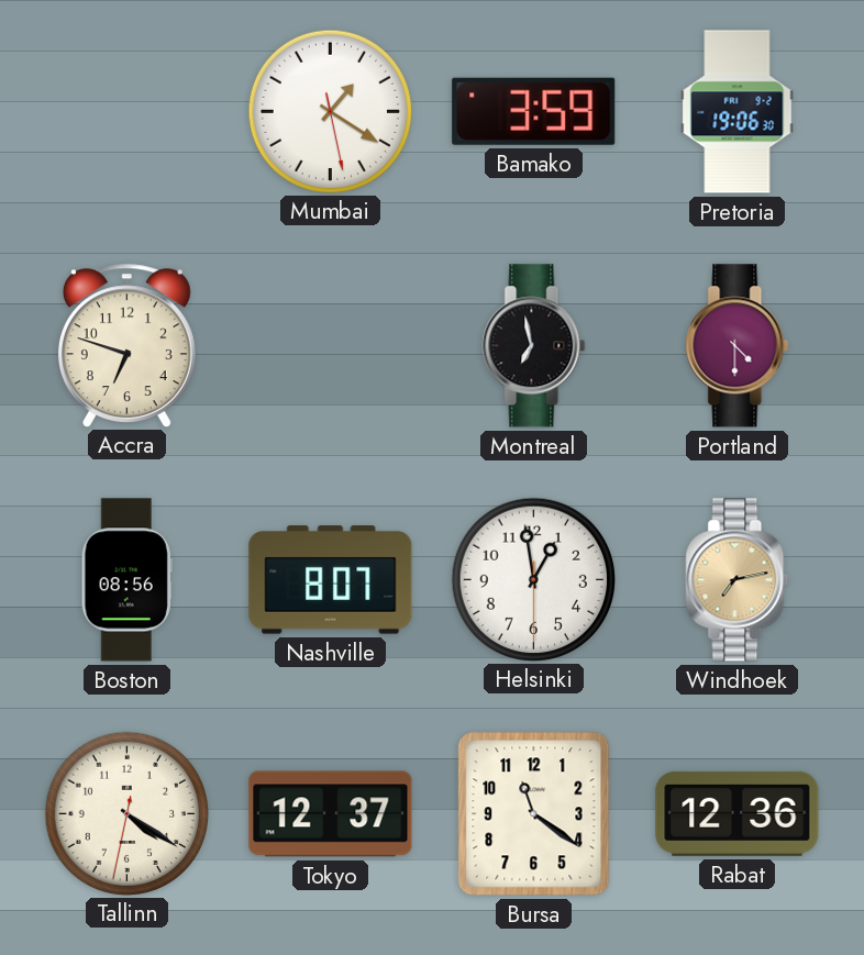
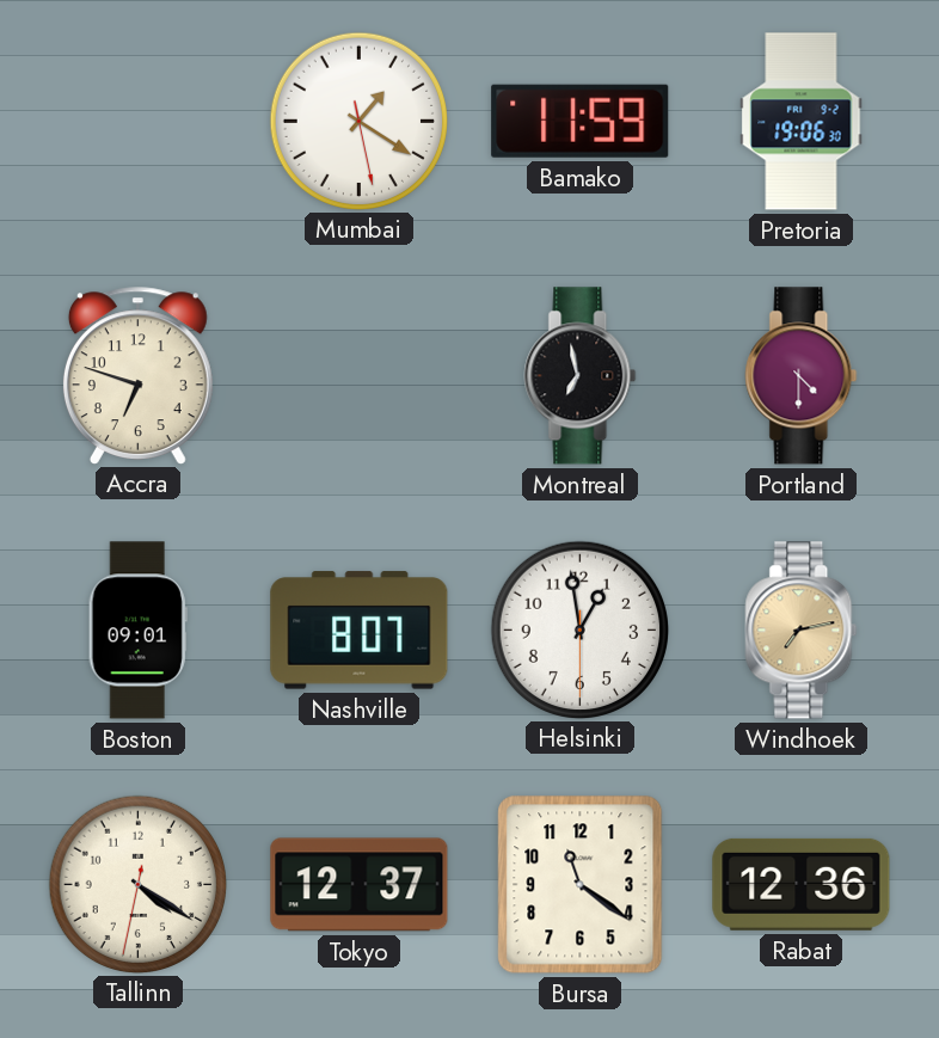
Bamako: 3:59 -> 11:59 (581, 121)
Boston: 08:56 -> 09:01 (137, 631)
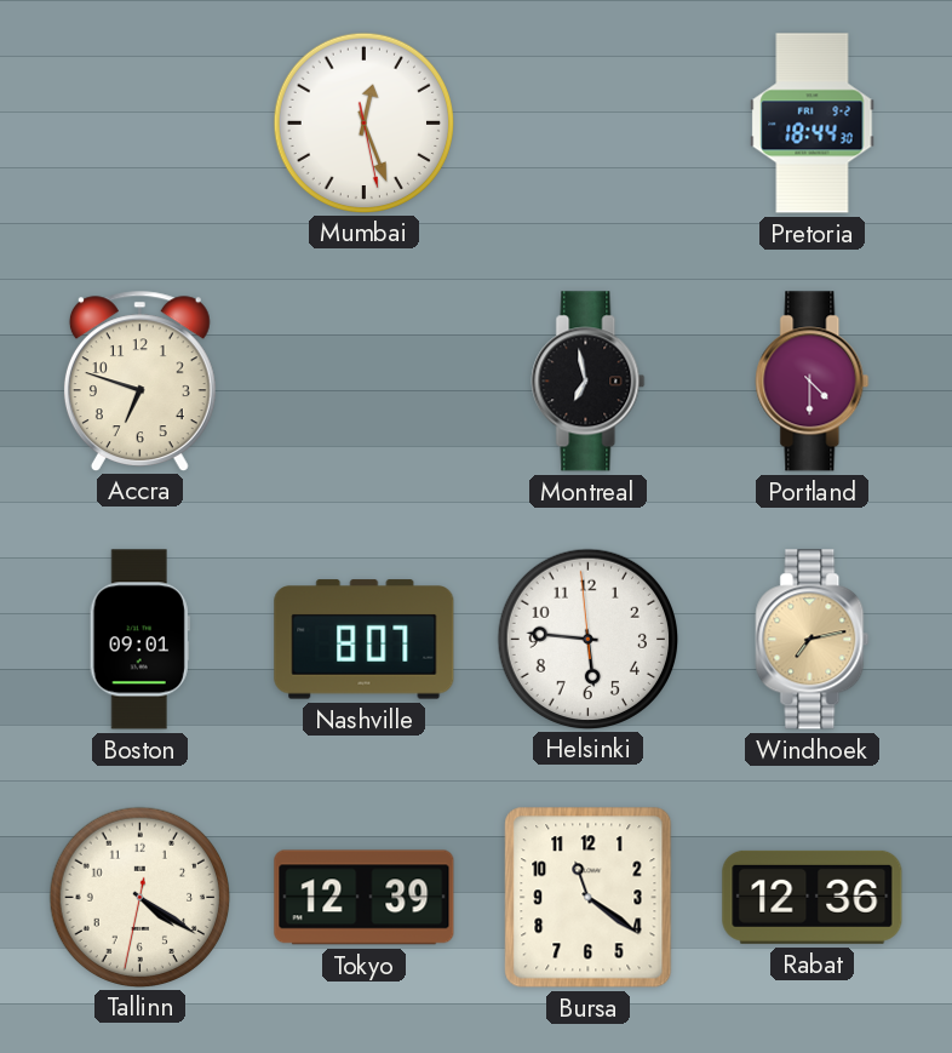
Mumbai: 1:20 -> 12:26 (363, 122)
Bamako: 11:59 -> none (581, 121)
Pretoria: 19:06 -> 18:44 (813, 124)
Helsinki: 12:58 -> 5:45 (587, 639)
Tokyo: 12:37 -> 12:39 (365, 898)
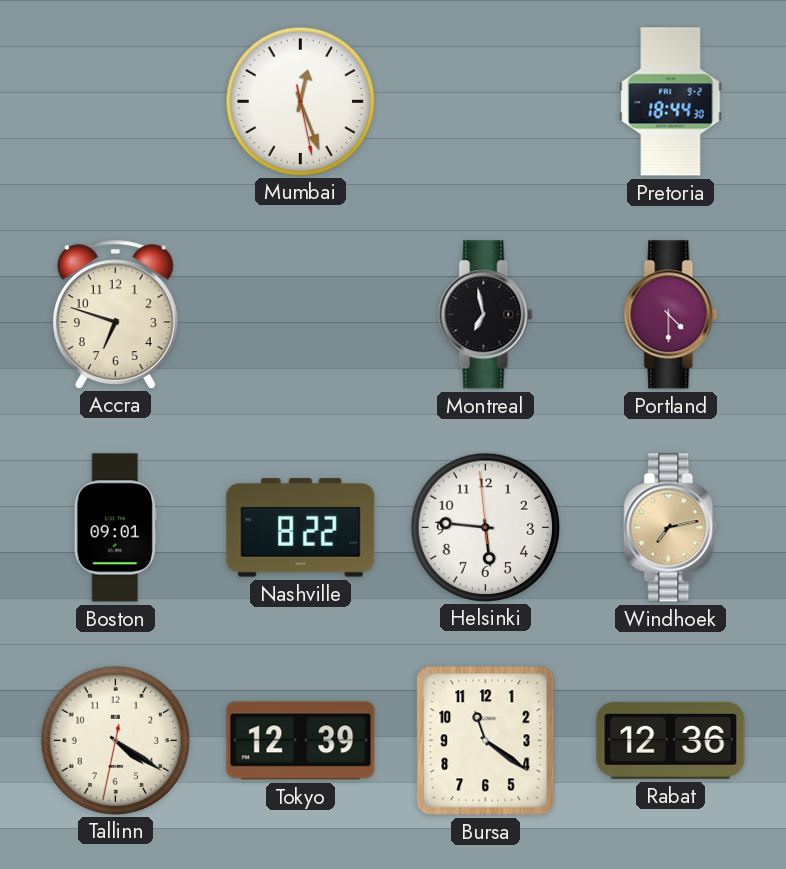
Nashville: 8:07 -> 8:22 (301, 528)
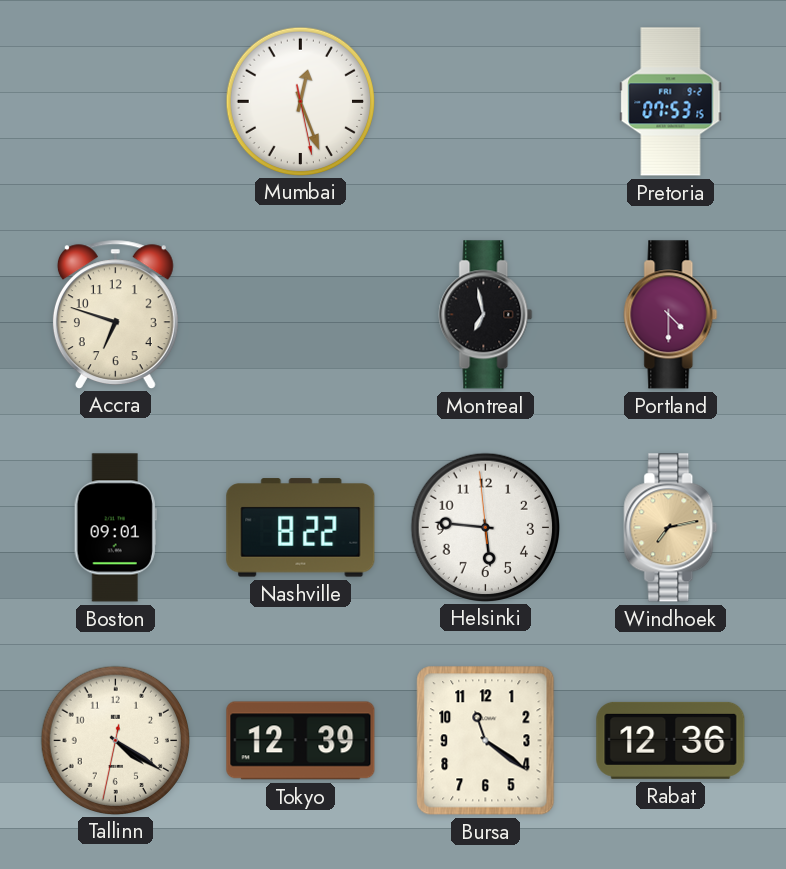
Pretoria: 18:44 -> 07:53 (671, 102)
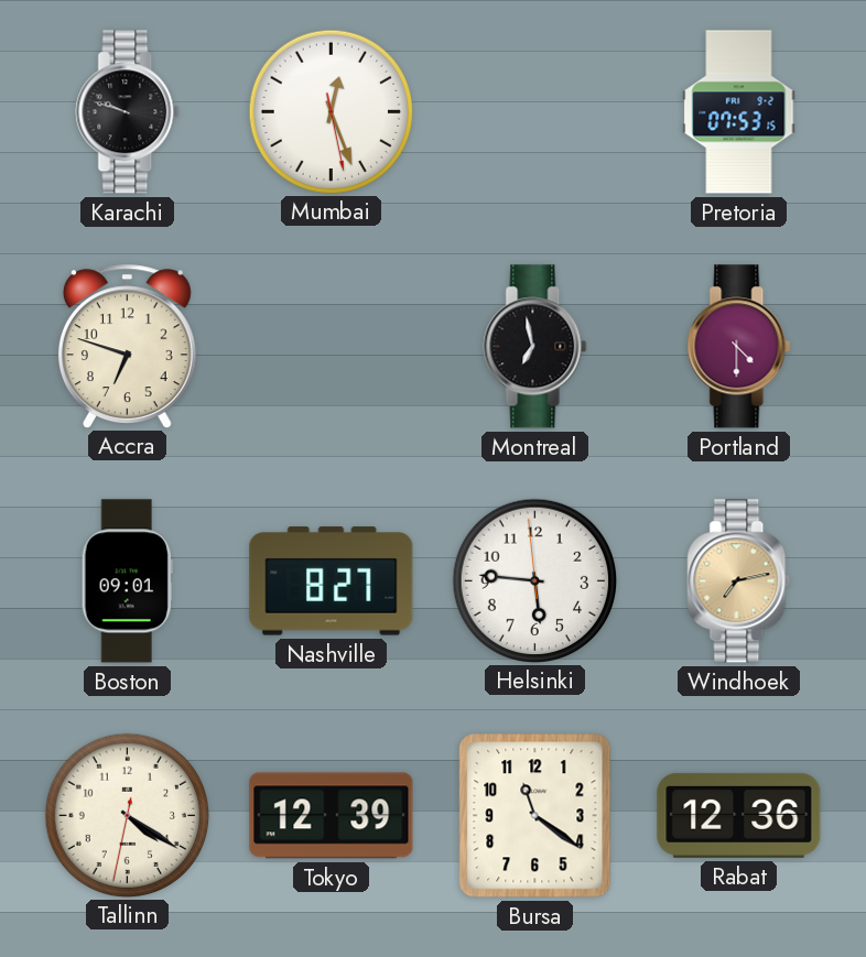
Karachi: none -> 9:48 (128, 112)
Nashville: 8:22 -> 8:27 (332, 581)
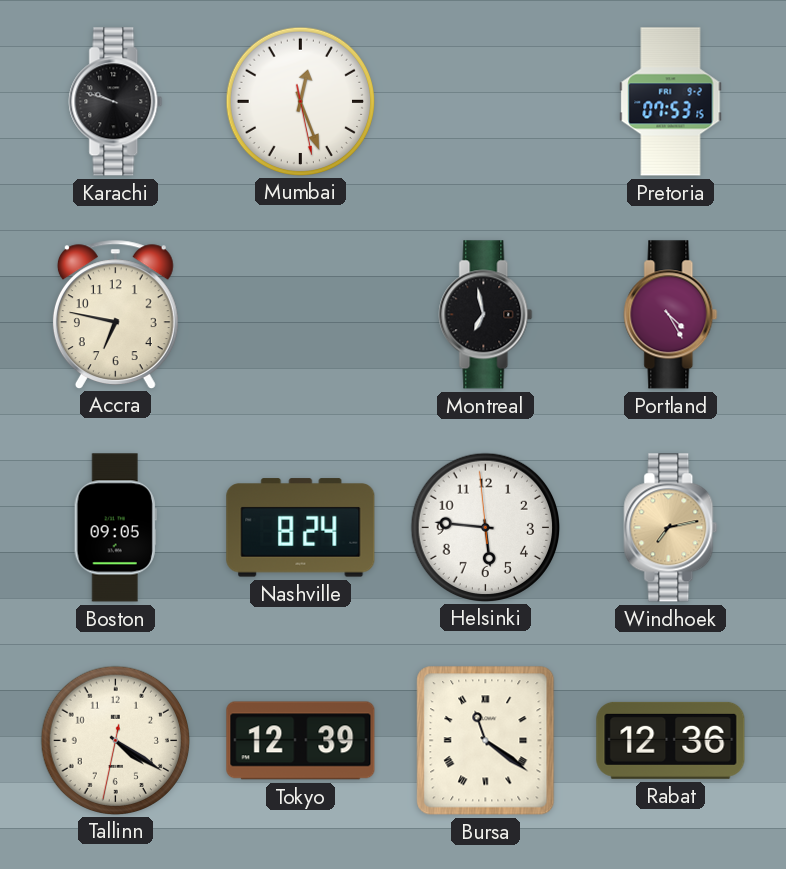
Accra: 6:48 -> 6:47 (115, 314)
Portland: 4:30 -> 4:25 (671, 315)
Boston: 09:01 -> 09:05 (115, 528)
Nashville: 8:27 -> 8:24 (301, 528)
Bursa numerals: Arabic -> Roman (486, 741)
